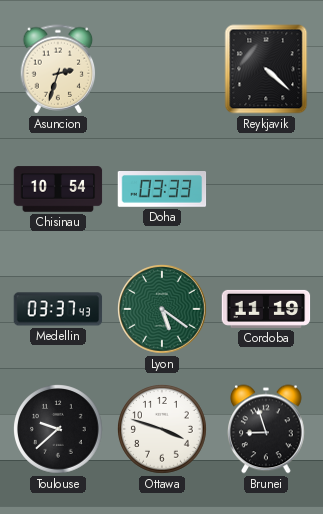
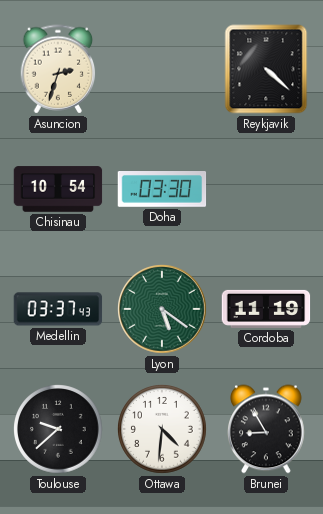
Doha: 03:33 -> 03:30 (162, 190)
Ottawa: 3:48 -> 4:31 (163, 430)
Brunei: 8:57 -> 8:55 (267, 429)
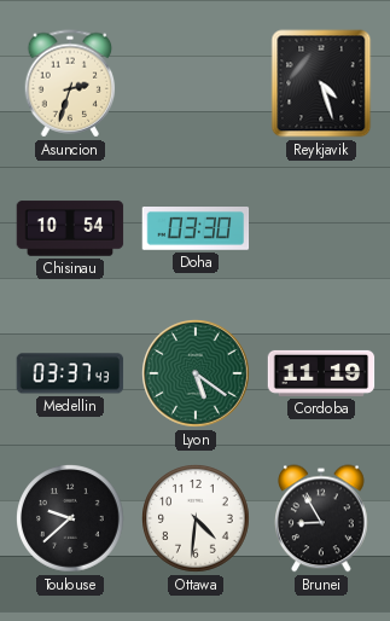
Reykjavik: 4:22 -> 4:27 (321, 83)
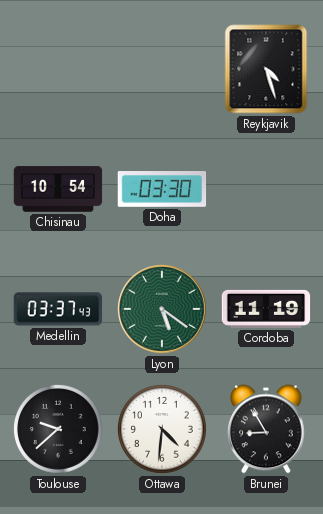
Asuncion: 2:33 -> none (70, 83)
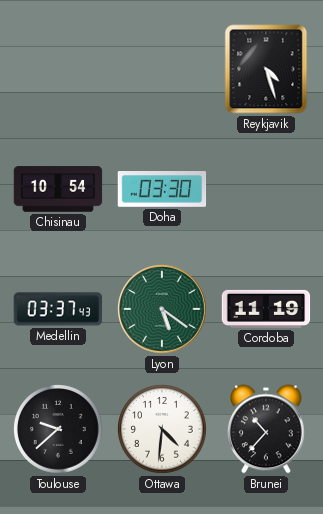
Brunei: 8:55 -> 10:37 (267, 429)
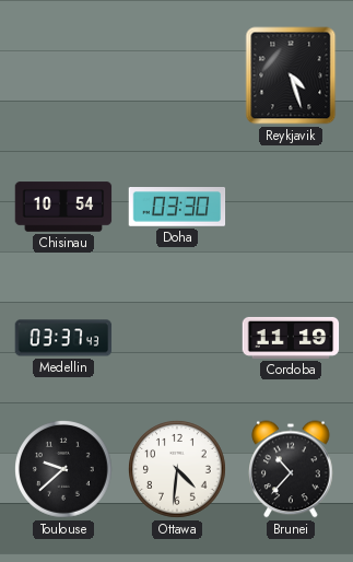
Lyon: 5:21 -> none (163, 310)
